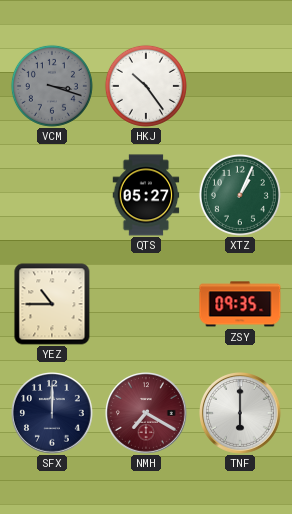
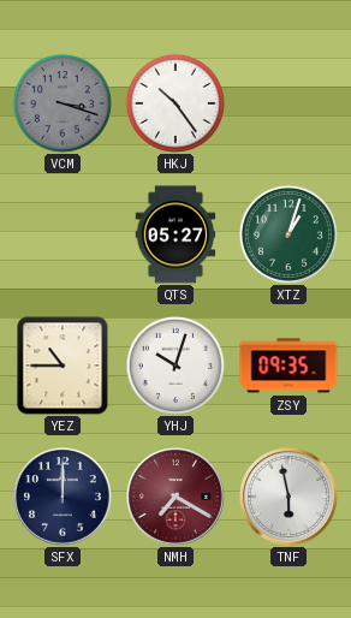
XTZ: 1:04 -> 1:03 (288, 234)
YHJ: none -> 10:03 (175, 366)
TNF: 6:00 -> 5:58 (290, 498)
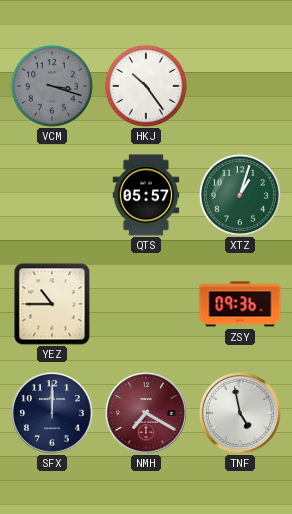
QTS: 05:27 -> 05:57 (146, 195)
YHJ: 10:03 -> none (175, 366)
ZSY: 09:35 -> 09:36 (240, 304)
TNF: 5:58 -> 4:58 (241, 414)
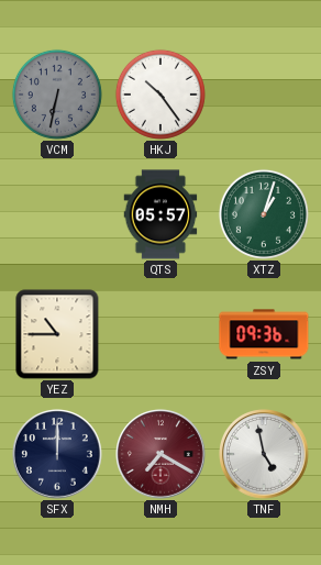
VCM: 3:18 -> 6:32 (57, 95)
